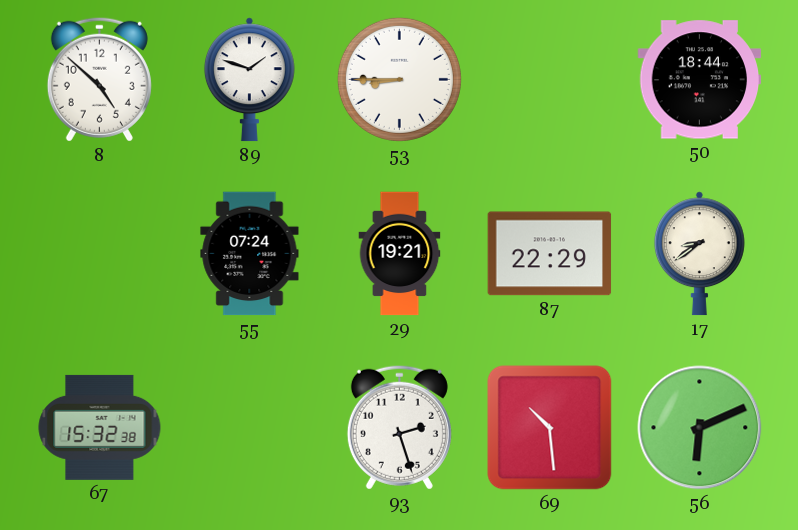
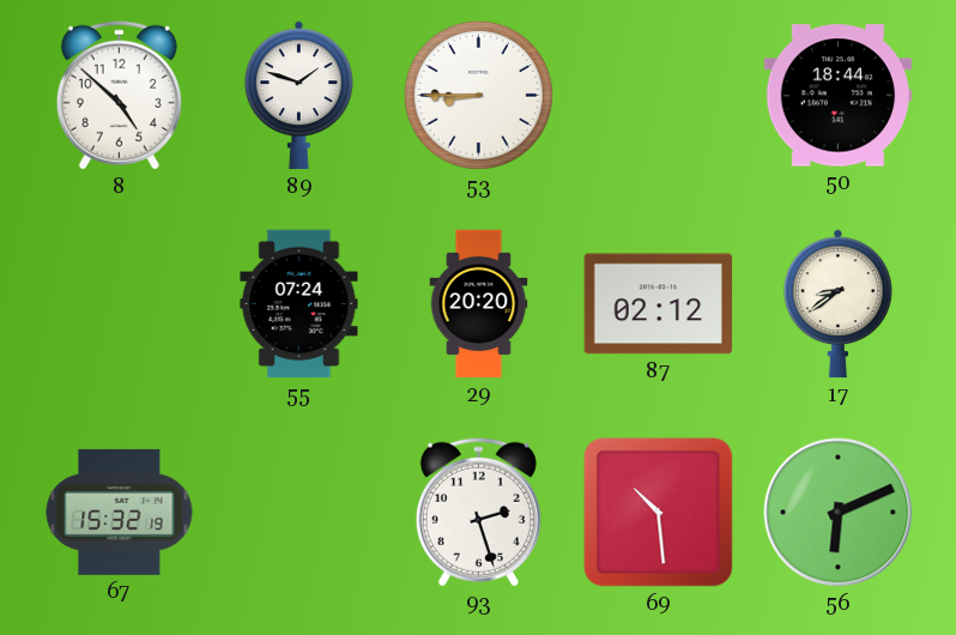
29: 19:21 -> 20:20 (479, 304)
87: 22:29 -> 02:12 (659, 304)
67: 15:32:38 -> 15:32:19 (120, 512)
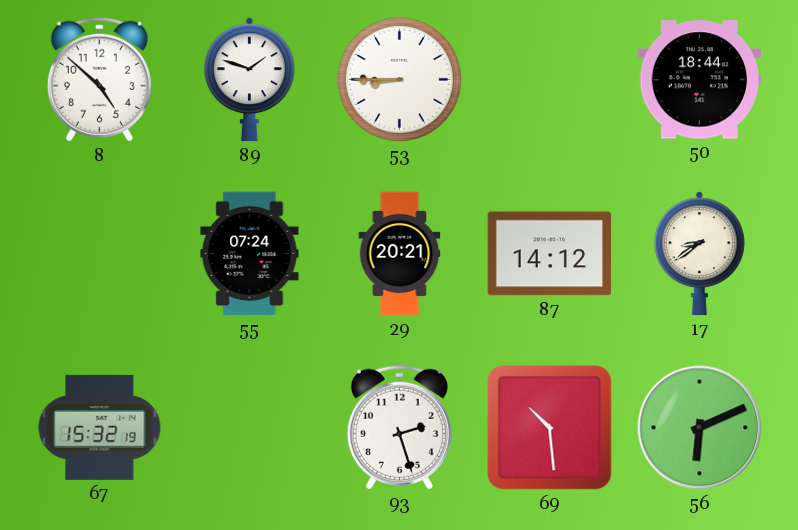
29: 20:20 -> 20:21 (400, 254)
87: 02:12 -> 14:12 (550, 254)
